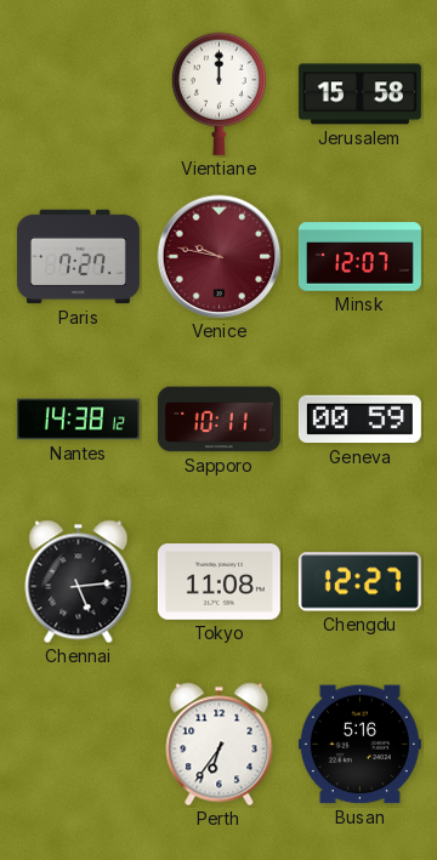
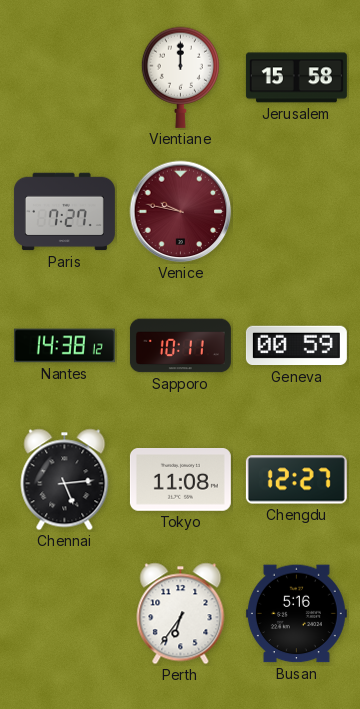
Minsk: 12:07 -> none (359, 257)
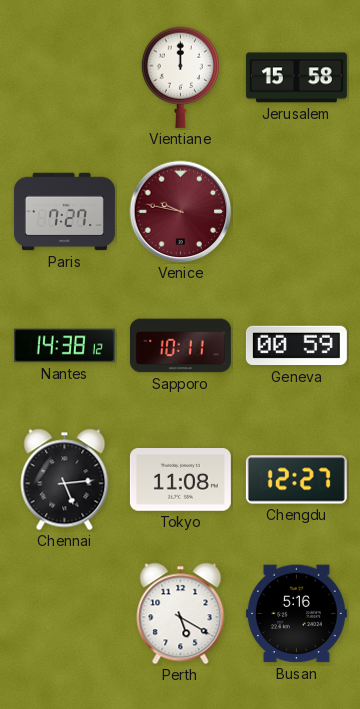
Perth: 6:36 -> 5:20 (181, 614)
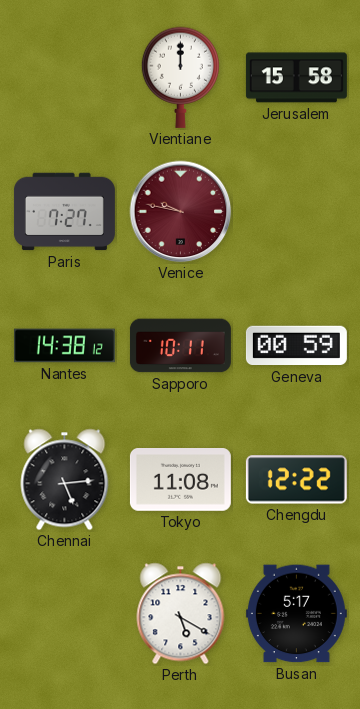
Chengdu: 12:27 -> 12:22 (296, 480)
Busan: 5:16 -> 5:17 (296, 614)
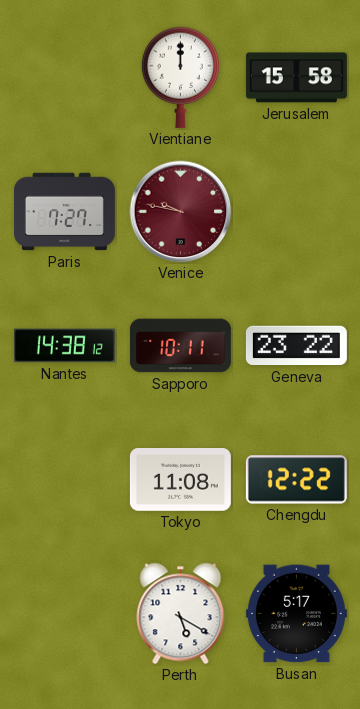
Geneva: 00:59 -> 23:22 (296, 346)
Chennai: 5:14 -> none (65, 480)
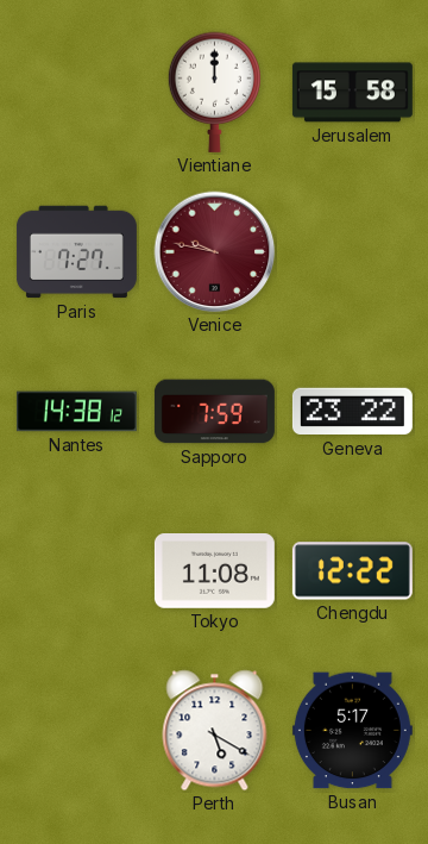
Sapporo: 10:11 -> 7:59 (214, 412)
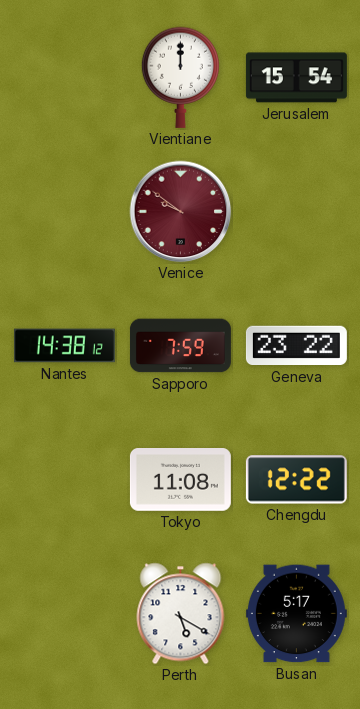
Jerusalem: 15:58 -> 15:54 (296, 78)
Paris: 7:27 -> none (76, 252)
Venice: 9:47 -> 9:51 (181, 212)
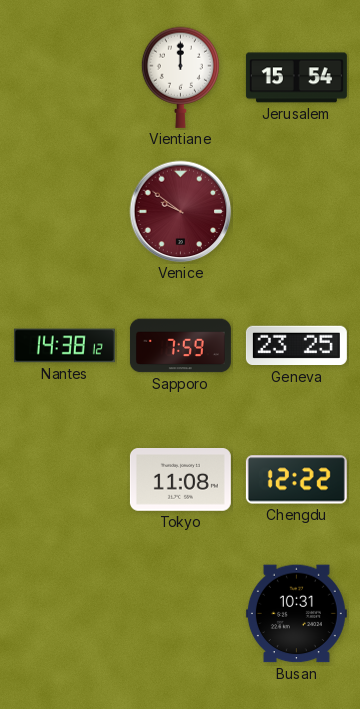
Geneva: 23:22 -> 23:25 (296, 346)
Perth: 5:20 -> none (181, 614)
Busan: 5:17 -> 10:31 (296, 614)
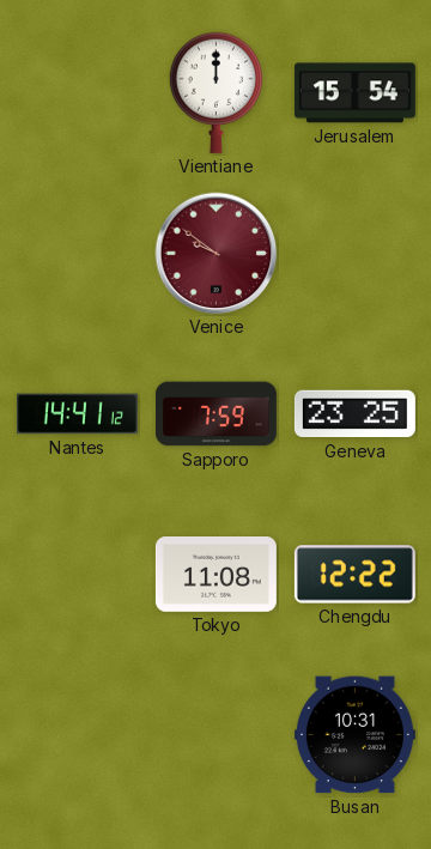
Nantes: 14:38 -> 14:41 (77, 414)
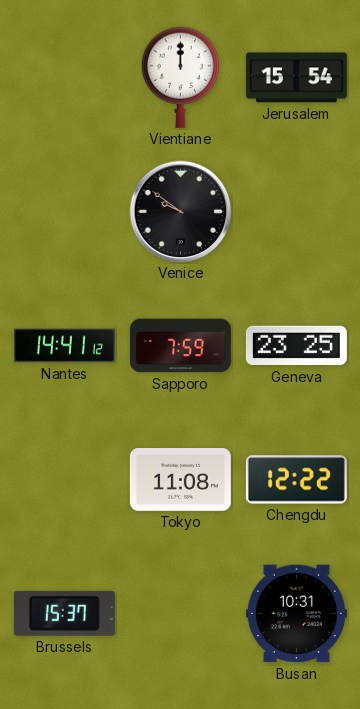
Venice dial: burgundy -> black (181, 212)
Brussels: none -> 15:37 (64, 613)
